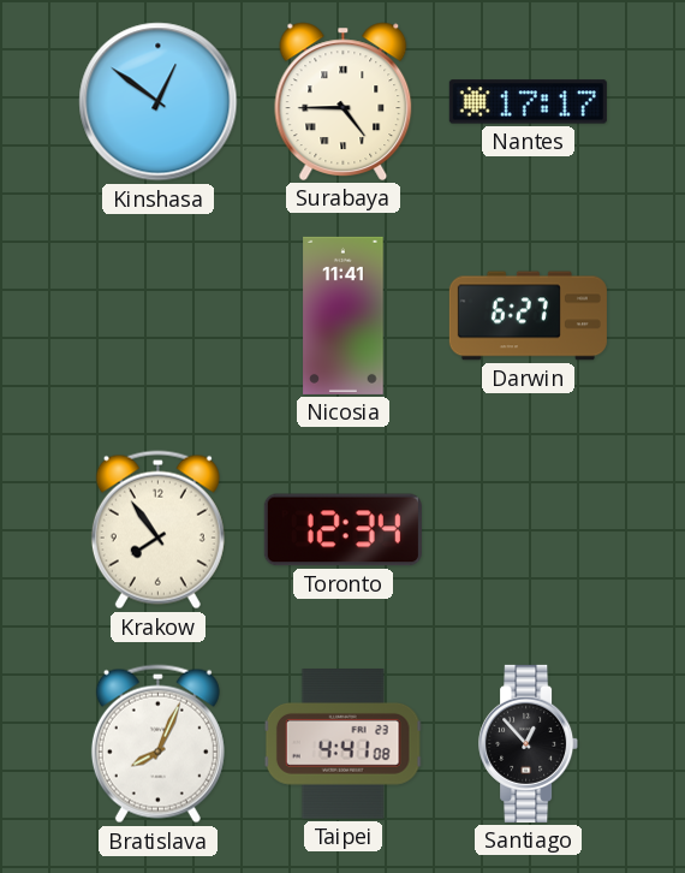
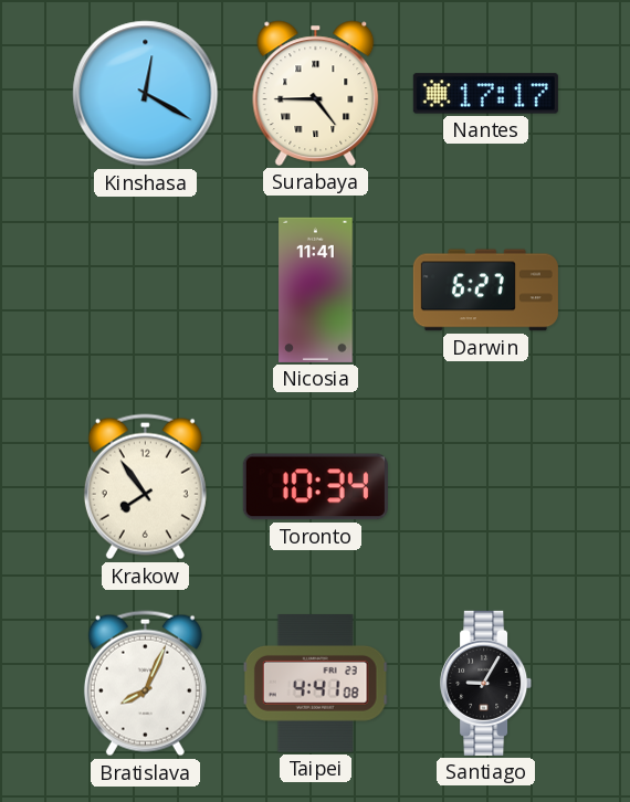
Kinshasa: 12:51 -> 12:20 (146, 94)
Toronto: 12:34 -> 10:34 (315, 487)
Santiago: 12:53 -> 9:05 (486, 683)
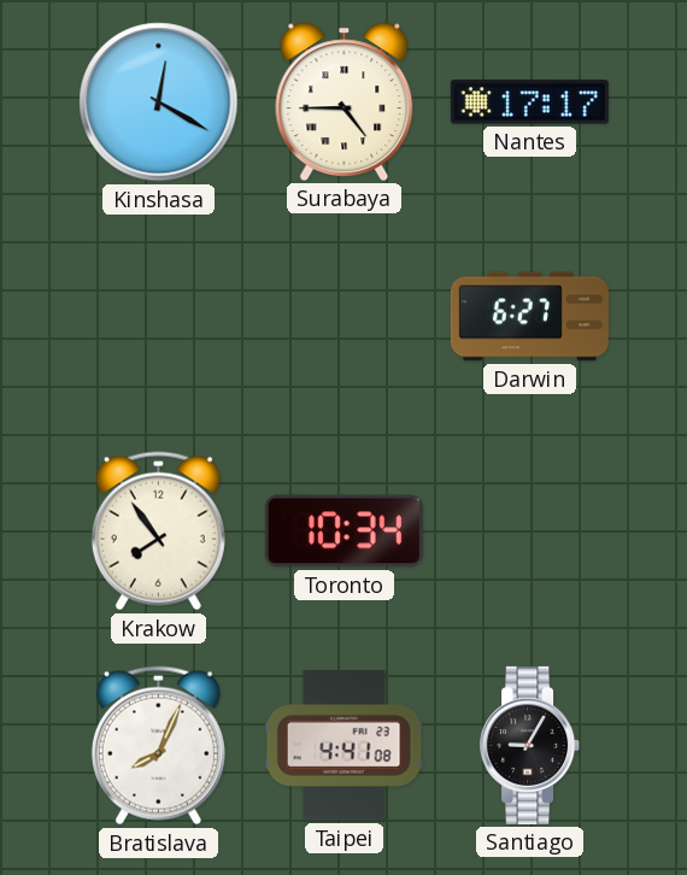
Nicosia: 11:41 -> none (316, 289)
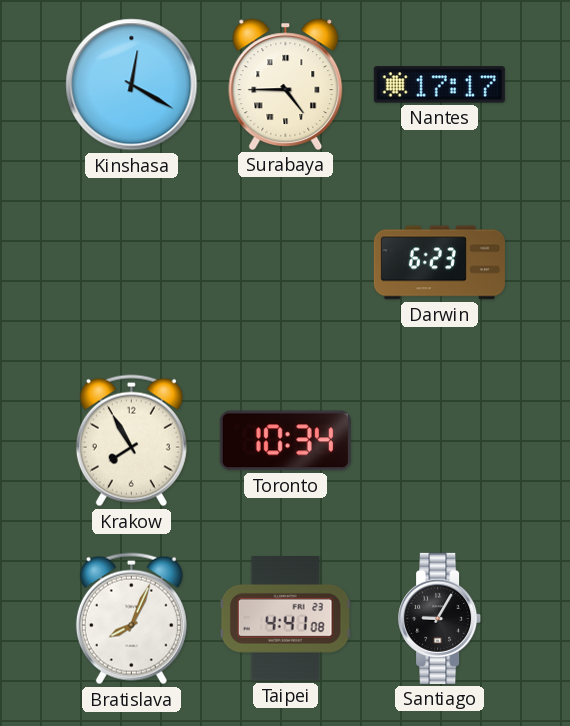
Darwin: 6:27 -> 6:23 (439, 263)
Krakow: 7:54 -> 7:55 (131, 441)
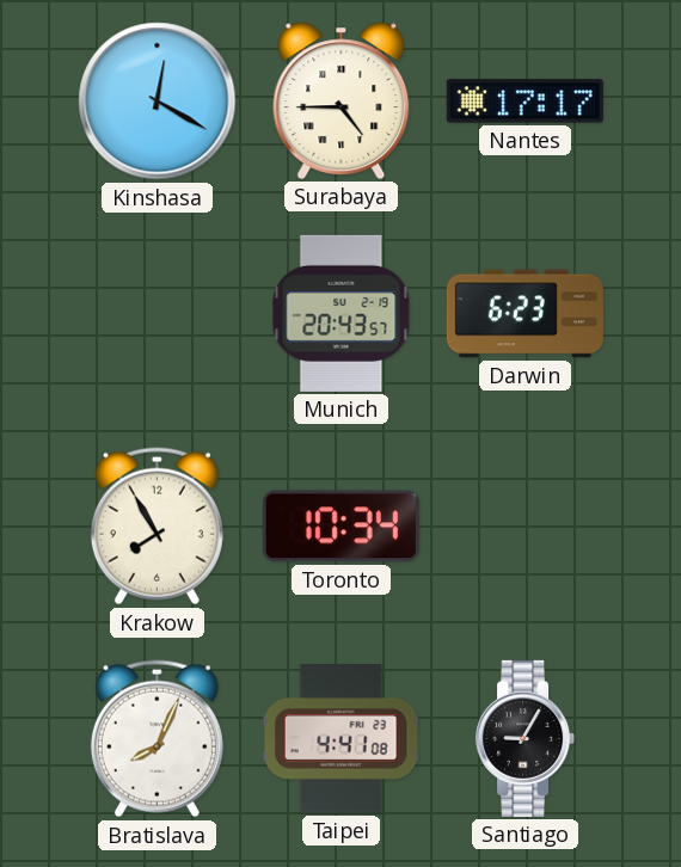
Munich: none -> 20:43 (342, 313)
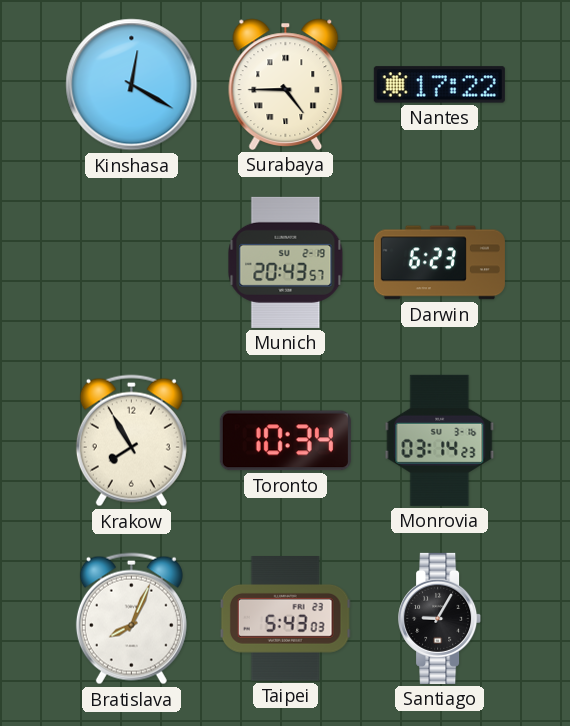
Nantes: 17:17 -> 17:22 (439, 85)
Monrovia: none -> 03:14 (440, 440)
Taipei: 4:41 -> 5:43 (285, 619)
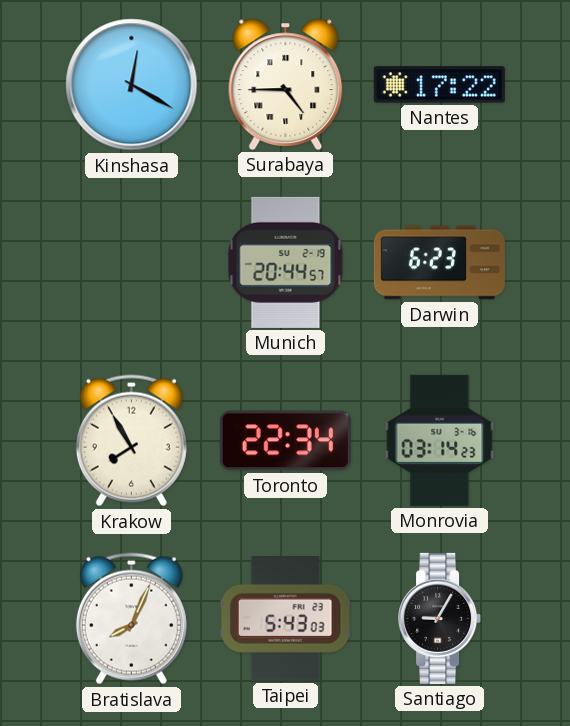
Munich: 20:43 -> 20:44 (286, 262)
Toronto: 10:34 -> 22:34 (285, 441)
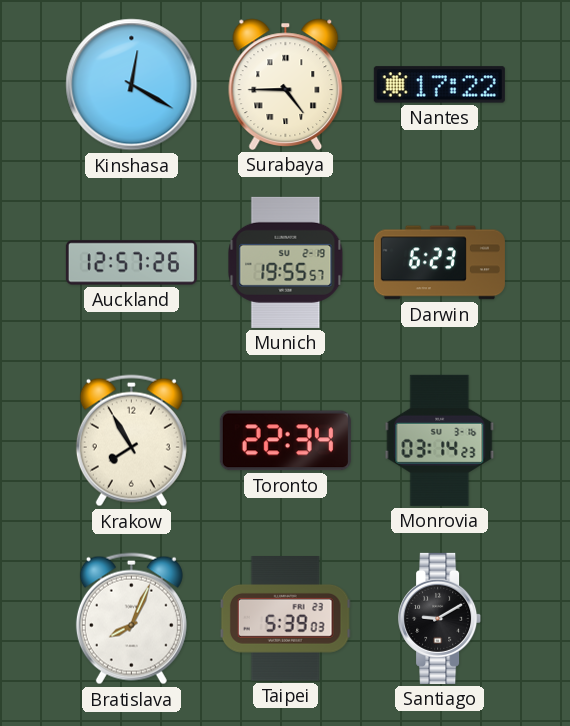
Auckland: none -> 12:57 (131, 263)
Munich: 20:44 -> 19:55 (286, 262)
Taipei: 5:43 -> 5:39 (285, 619)
Santiago: 9:05 -> 9:10 (440, 618)
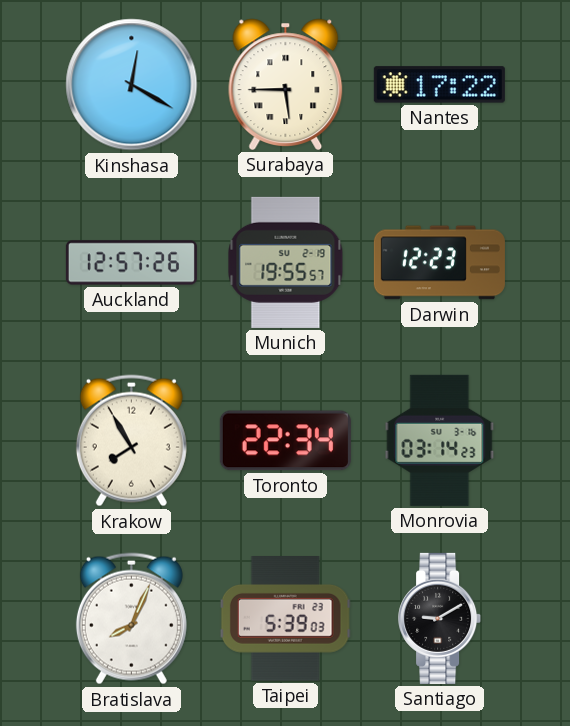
Surabaya: 4:45 -> 5:45 (286, 84)
Darwin: 6:23 -> 12:23 (439, 263)
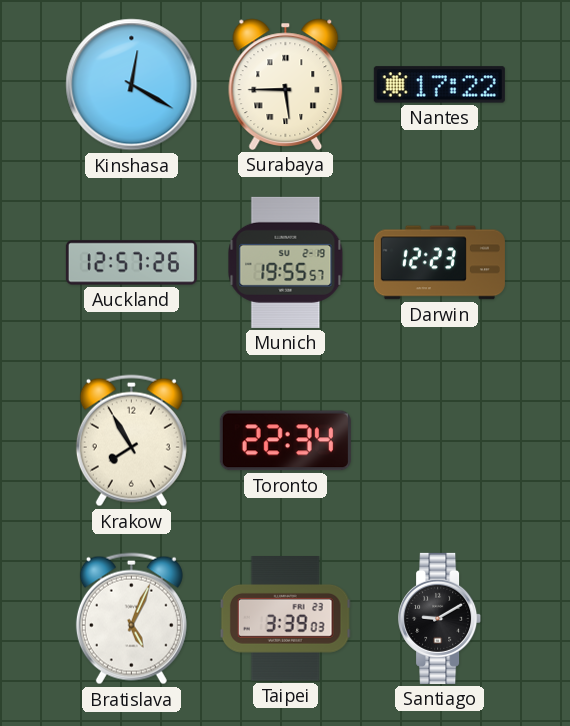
Monrovia: 03:14 -> none (440, 440)
Bratislava: 8:04 -> 5:04 (131, 619)
Taipei: 5:39 -> 3:39 (285, 619)
